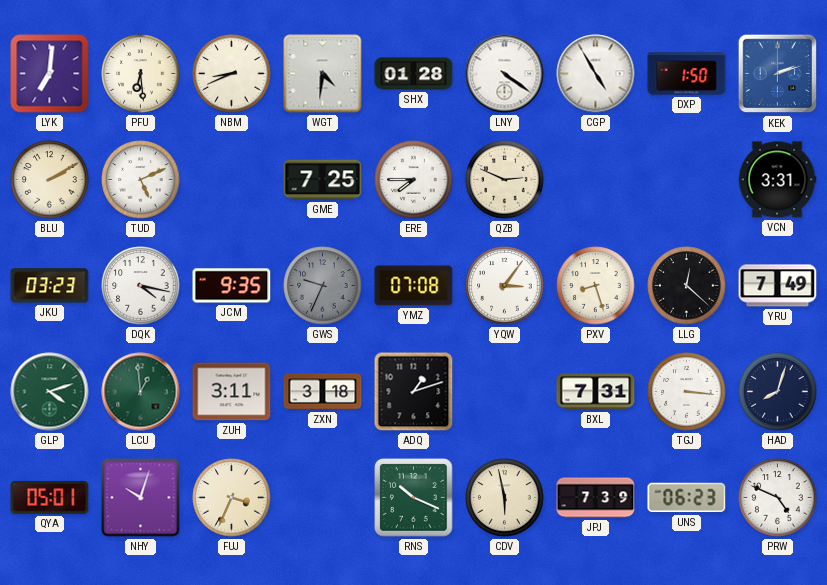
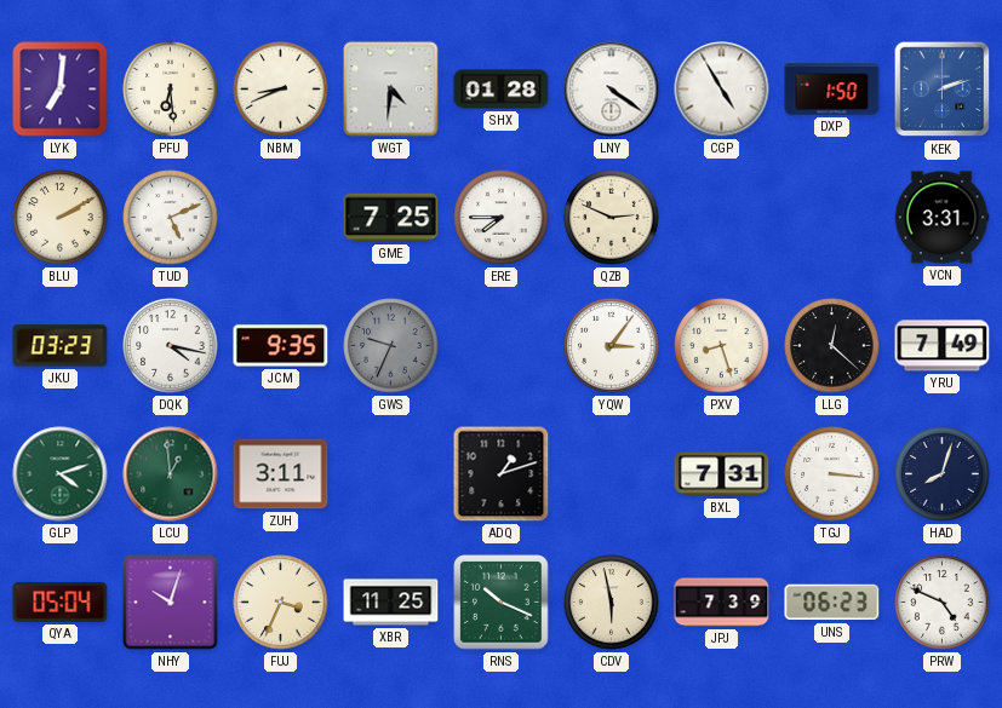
YMZ: 07:08 -> none (414, 286)
ZXN: 3:18 -> none (323, 392)
QYA: 05:01 -> 05:04 (61, 601)
XBR: none -> 11:25 (391, 603)
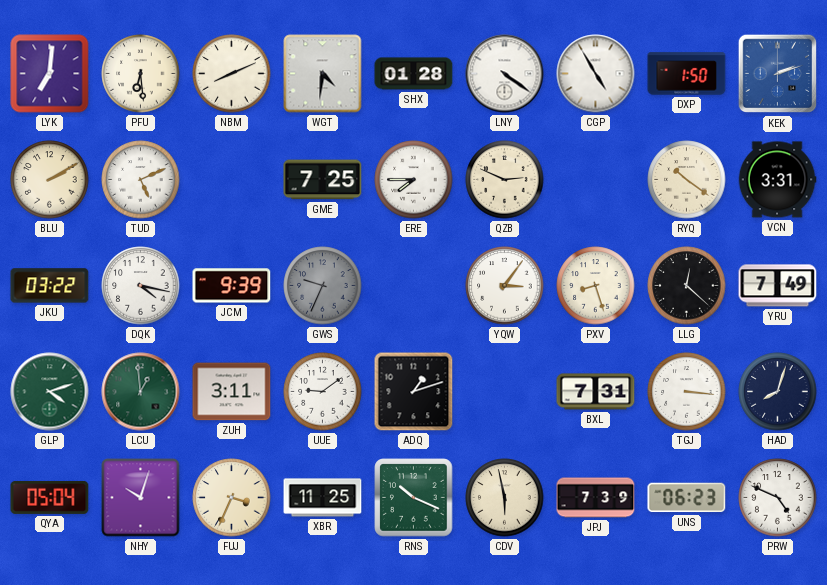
NBM: 8:41 -> 8:11 (232, 74)
RYQ: none -> 10:21 (687, 180)
JKU: 03:23 -> 03:22 (50, 286)
JCM: 9:35 -> 9:39 (232, 286)
UUE: none -> 9:09 (323, 392)
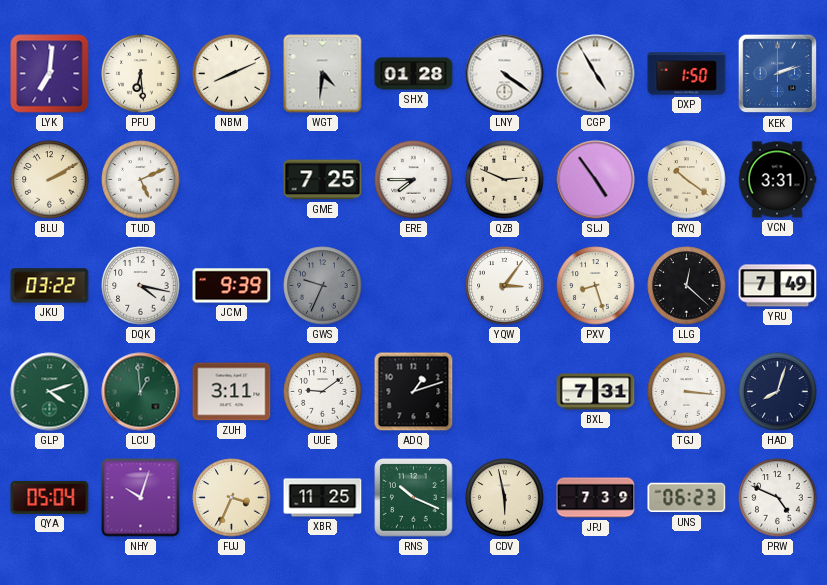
SLJ: none -> 4:54 (596, 180)
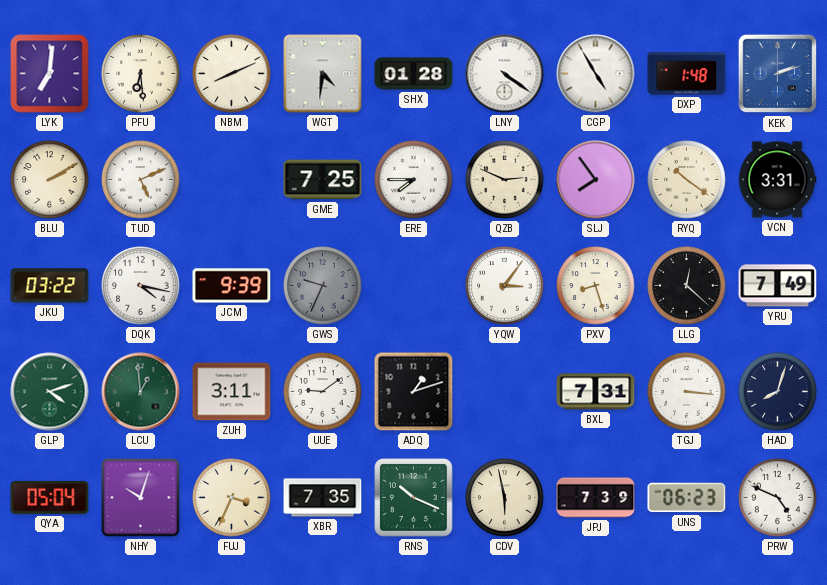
DXP: 1:50 -> 1:48 (687, 74)
SLJ: 4:54 -> 7:54 (596, 180)
XBR: 11:25 -> 7:35 (323, 498)
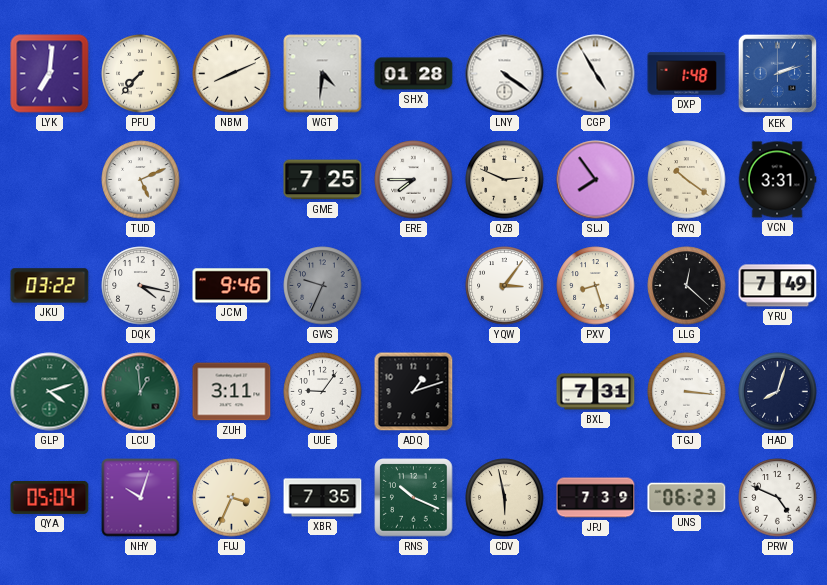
PFU: 6:29 -> 7:37 (141, 74)
BLU: 2:10 -> none (50, 180)
JCM: 9:39 -> 9:46 (232, 286)
UUE: 9:09 -> 9:06 (323, 392)
